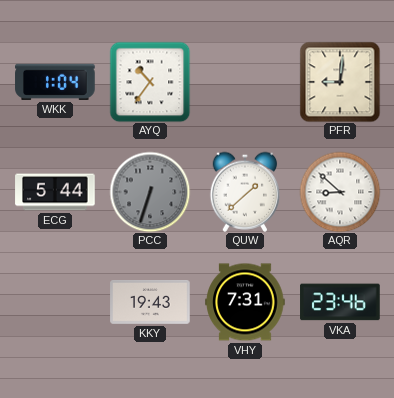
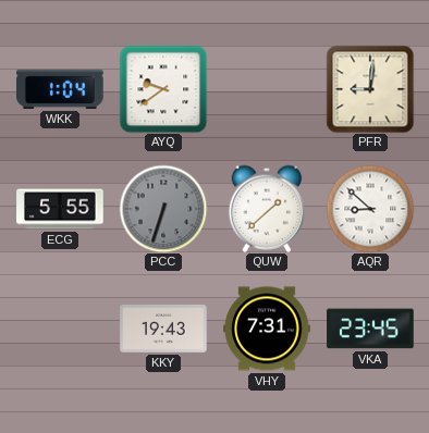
AYQ: 10:36 -> 9:39 (163, 89)
ECG: 5:44 -> 5:55 (60, 209)
VKA: 23:46 -> 23:45 (370, 329)
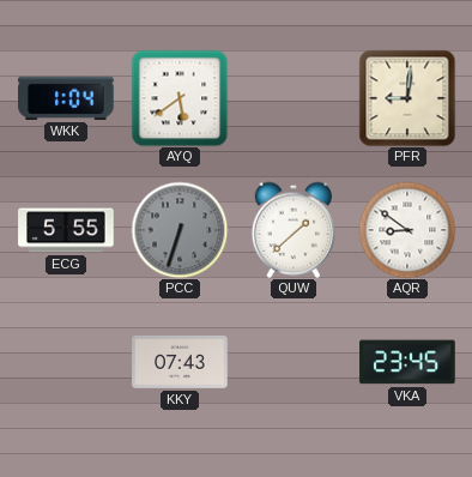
AYQ: 9:39 -> 5:39 (180, 98)
AQR: 8:52 -> 8:51 (407, 230)
KKY: 19:43 -> 07:43 (180, 363)
VHY: 7:31 -> none (267, 329)
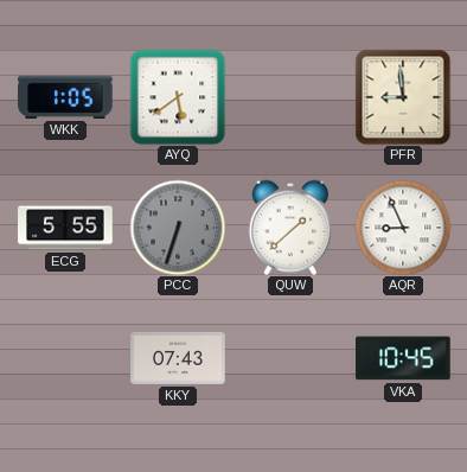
WKK: 1:04 -> 1:05 (65, 97)
PFR: 9:01 -> 8:59 (403, 97)
AQR: 8:51 -> 8:56 (403, 228)
VKA: 23:45 -> 10:45 (403, 358)
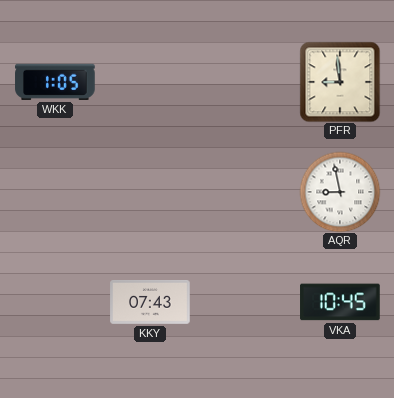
AYQ: 5:39 -> none (178, 97)
ECG: 5:55 -> none (65, 228)
PCC: 6:33 -> none (178, 228)
QUW: 1:38 -> none (290, 228)
AQR: 8:56 -> 8:58 (340, 192)
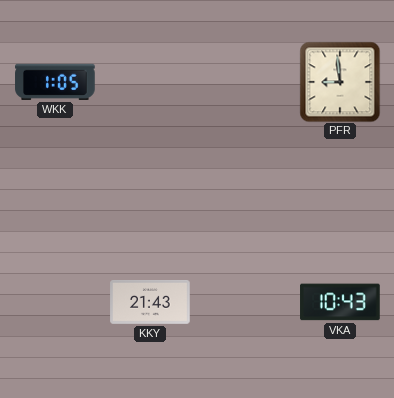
AQR: 8:58 -> none (340, 192)
KKY: 07:43 -> 21:43 (150, 303)
VKA: 10:45 -> 10:43 (340, 302)
